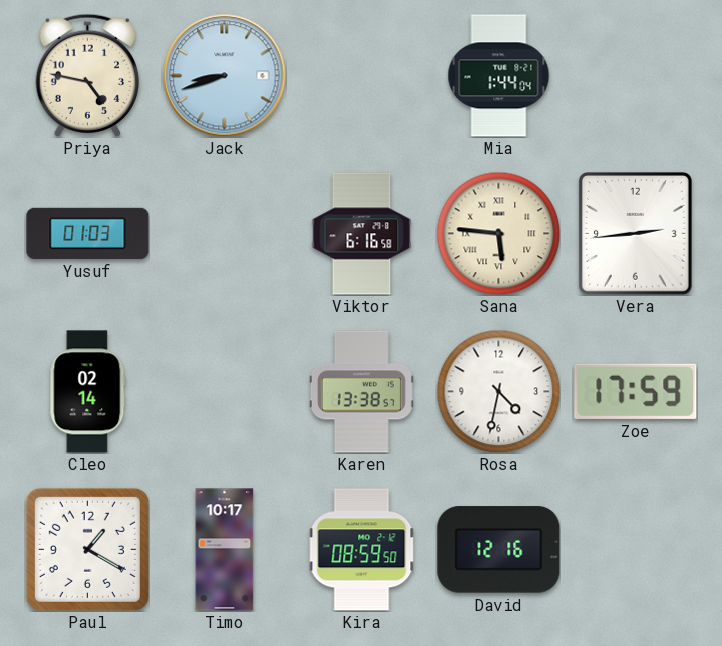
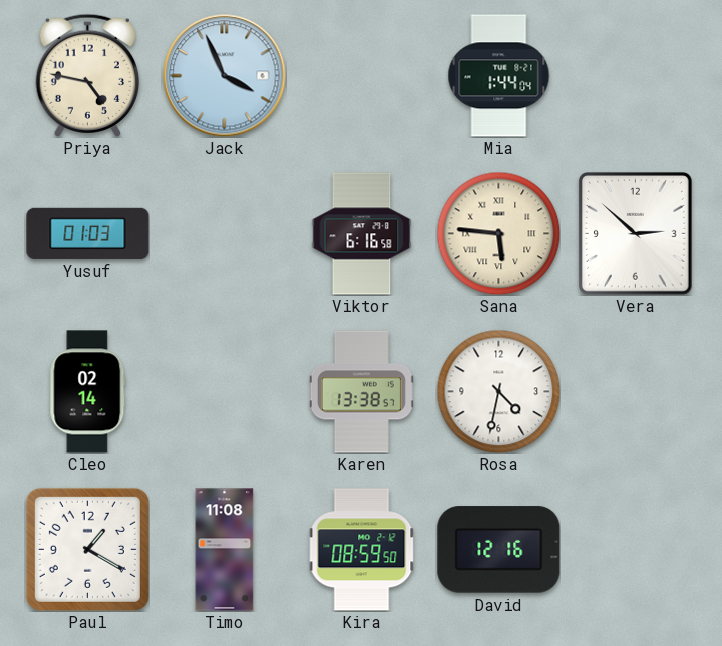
Jack: 8:42 -> 3:56 (225, 76)
Vera: 2:44 -> 2:52 (635, 233)
Zoe: 17:59 -> none (636, 391)
Timo: 10:17 -> 11:08 (225, 550)
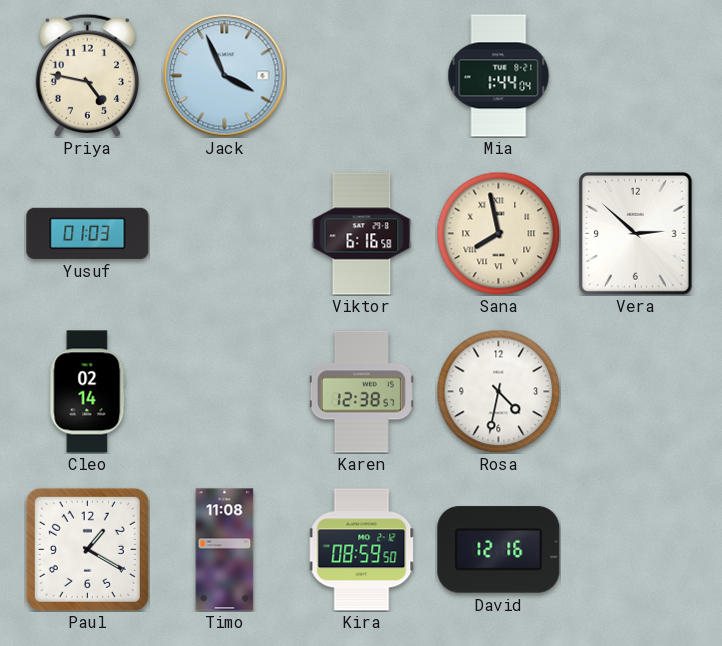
Sana: 5:46 -> 7:58 (498, 233)
Karen: 13:38 -> 12:38 (361, 392)
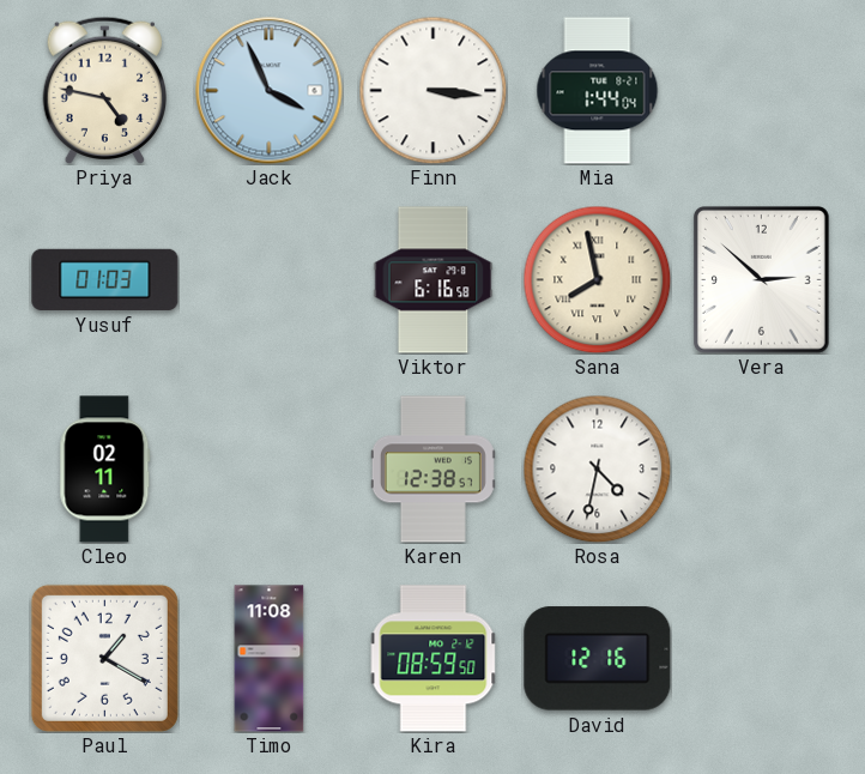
Finn: none -> 3:16 (432, 90)
Cleo: 02:14 -> 02:11 (105, 470)
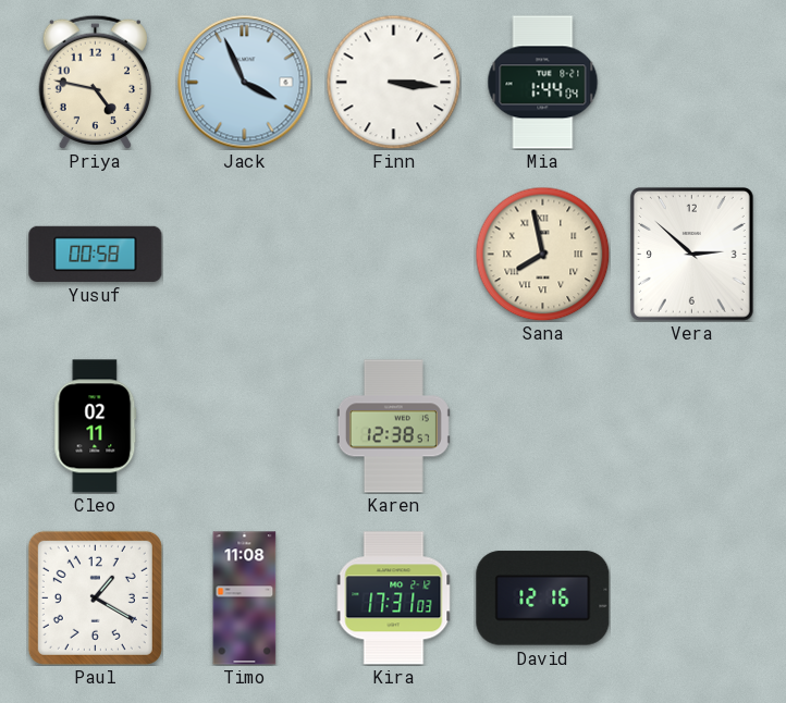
Yusuf: 01:03 -> 00:58 (96, 254)
Viktor: 6:16 -> none (434, 280)
Rosa: 4:32 -> none (597, 468)
Kira: 08:59 -> 17:31 (394, 599)
